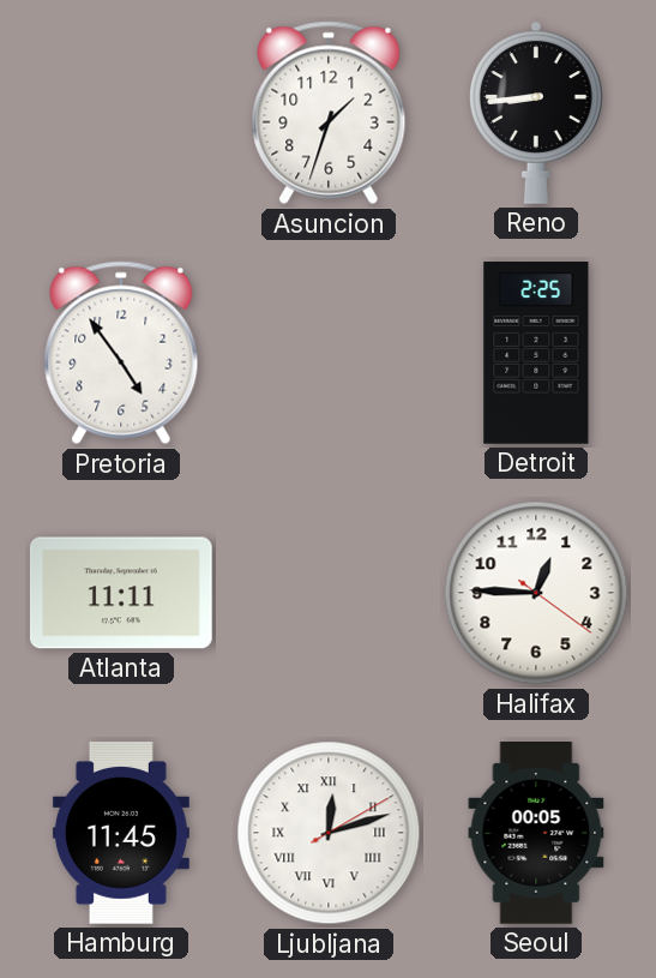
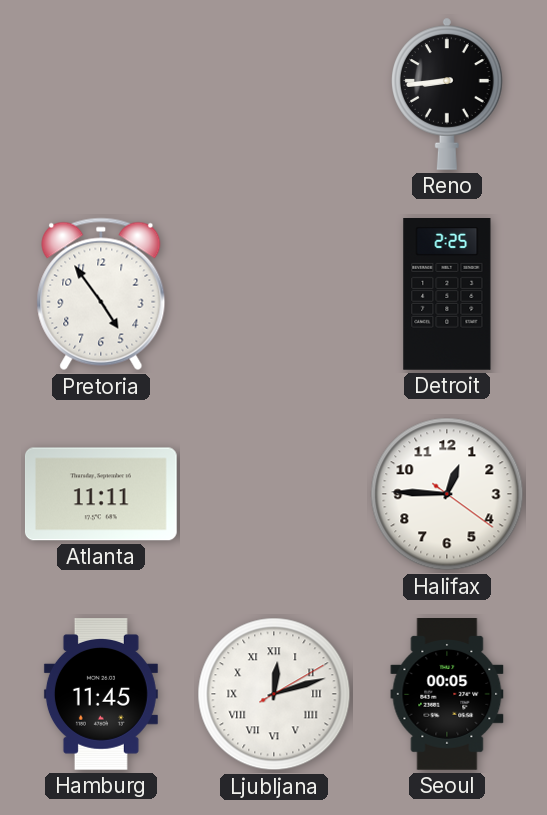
Asuncion: 1:33 -> none (329, 113)
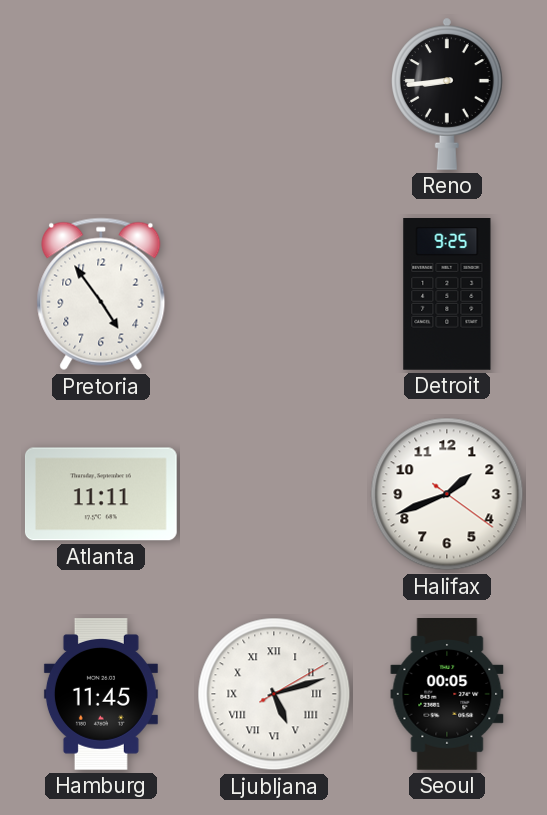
Detroit: 2:25 -> 9:25 (447, 295)
Halifax: 12:45 -> 1:41 (447, 494)
Ljubljana: 12:12 -> 5:12 (274, 694)
